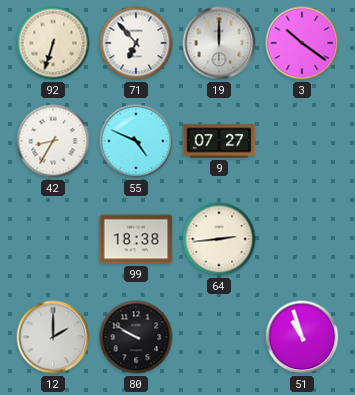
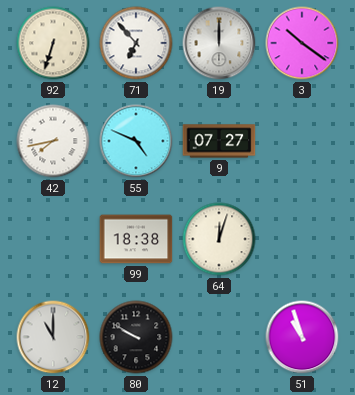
42: 8:35 -> 7:43 (53, 141)
64: 2:44 -> 12:03 (219, 239)
12: 2:00 -> 11:00 (53, 337)
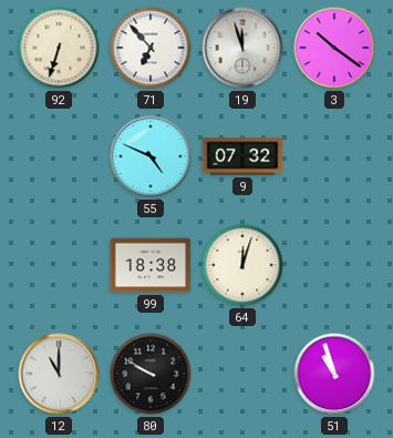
19: 12:00 -> 11:57 (242, 48)
42: 7:43 -> none (53, 141)
9: 07:27 -> 07:32 (242, 156)
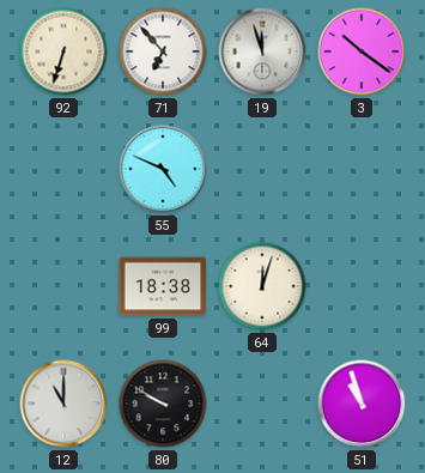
9: 07:32 -> none (242, 156)
